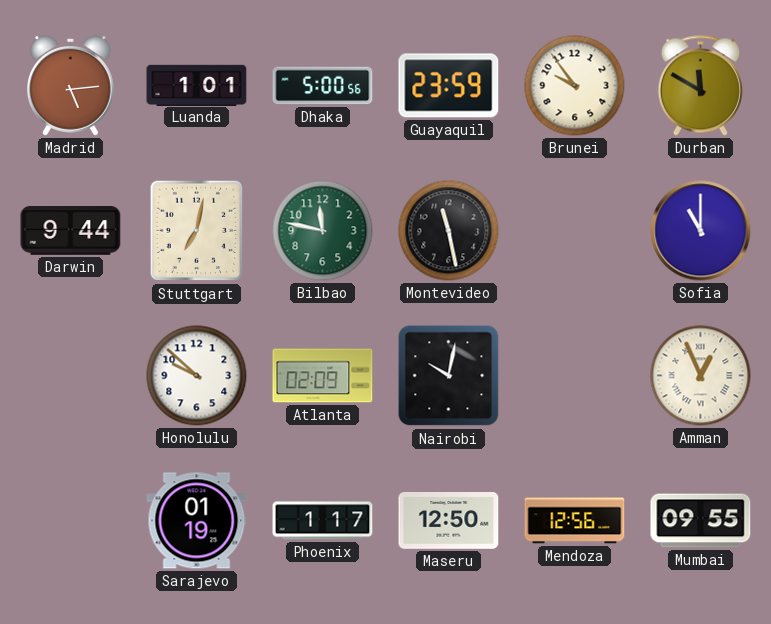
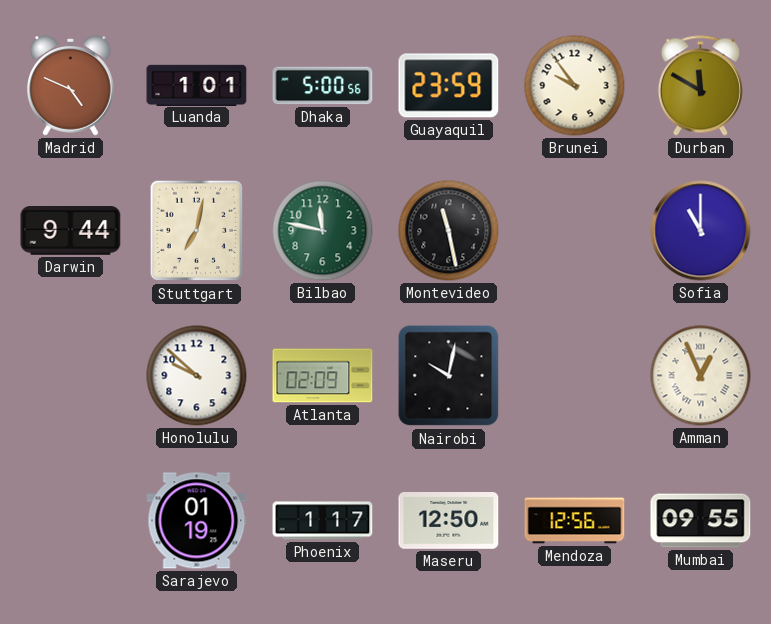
Madrid: 5:14 -> 4:49 (71, 86)
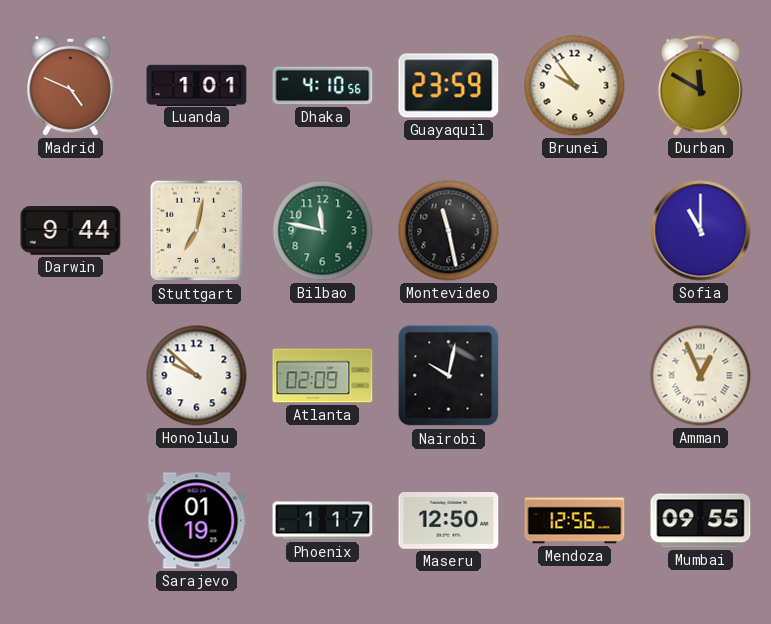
Dhaka: 5:00 -> 4:10 (323, 86)
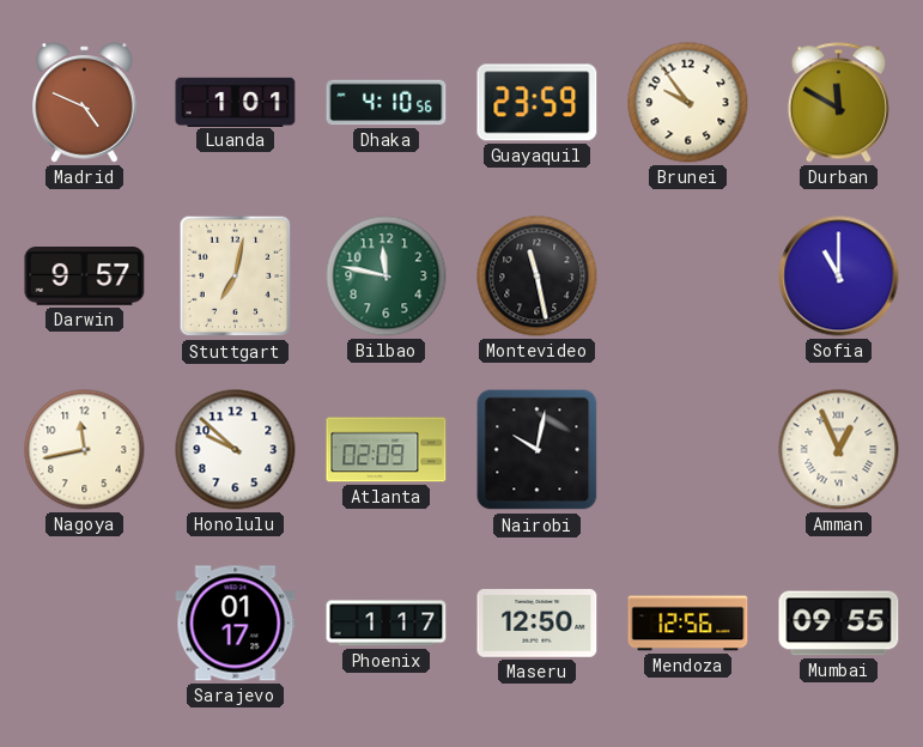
Darwin: 9:44 -> 9:57 (85, 277)
Nagoya: none -> 11:43 (85, 450)
Sarajevo: 01:19 -> 01:17 (236, 624)
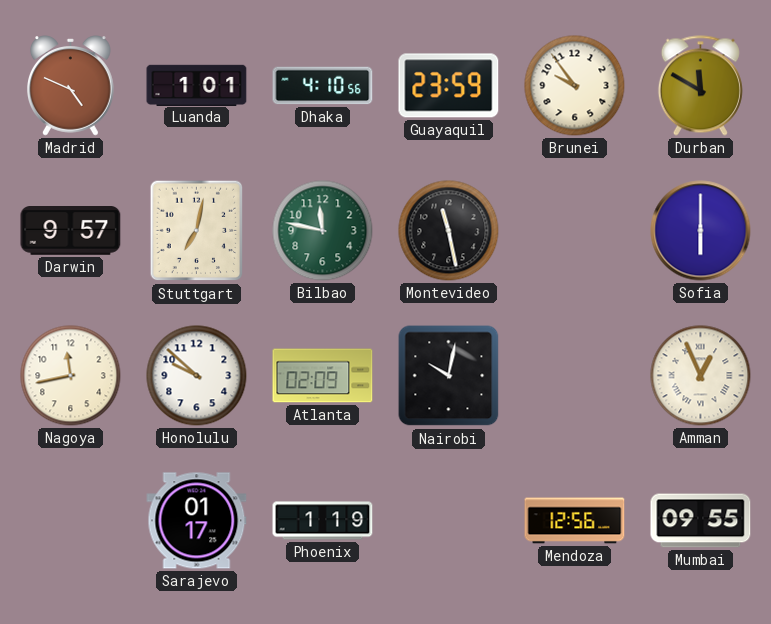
Sofia: 11:00 -> 6:00 (701, 231)
Phoenix: 1:17 -> 1:19 (323, 521)
Maseru: 12:50 -> none (538, 624)
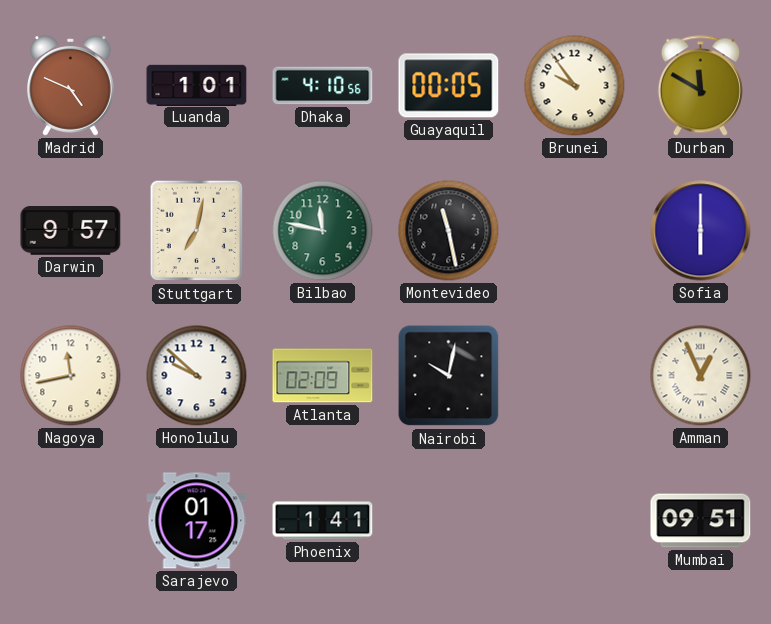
Guayaquil: 23:59 -> 00:05 (449, 86)
Phoenix: 1:19 -> 1:41 (323, 521)
Mendoza: 12:56 -> none (575, 521)
Mumbai: 09:55 -> 09:51 (701, 521)
